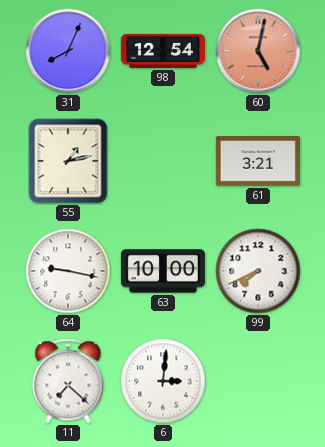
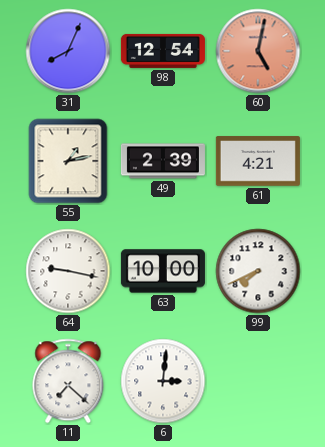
49: none -> 2:39 (163, 161)
61: 3:21 -> 4:21 (258, 161)
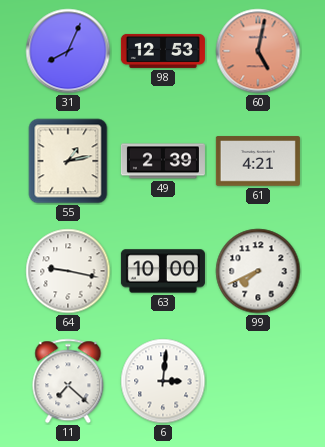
98: 12:54 -> 12:53 (163, 51)
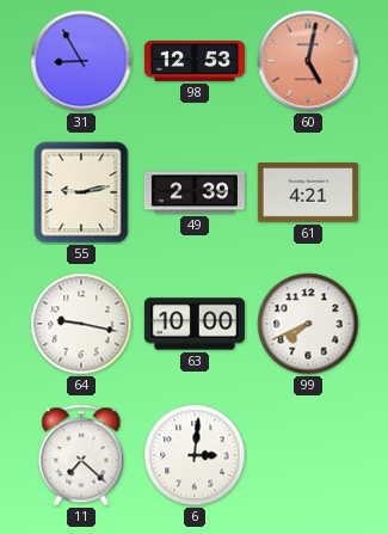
31: 8:04 -> 8:55 (81, 61)
55: 1:13 -> 9:13 (81, 192)
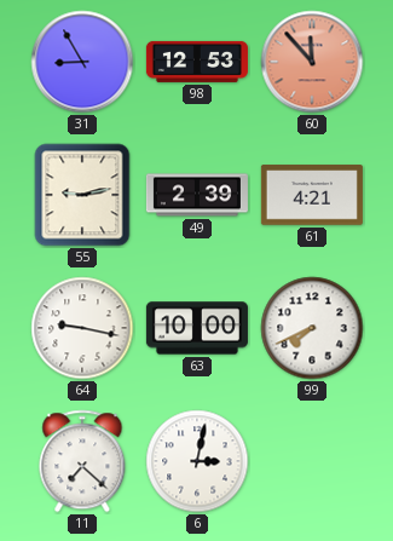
60: 5:02 -> 11:53 (312, 62)
6: 3:01 -> 3:02 (197, 461)
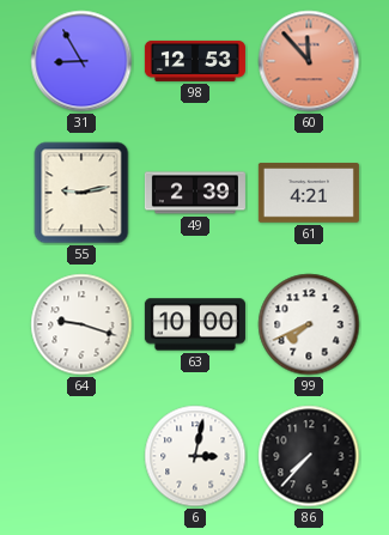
64: 9:17 -> 9:18 (81, 324)
11: 7:22 -> none (82, 461)
86: none -> 7:37 (309, 456)
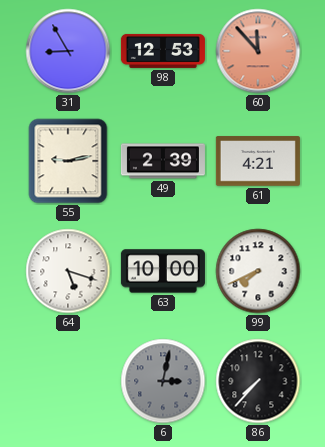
64: 9:18 -> 5:18 (68, 271)
6 dial: white -> grey (163, 381)
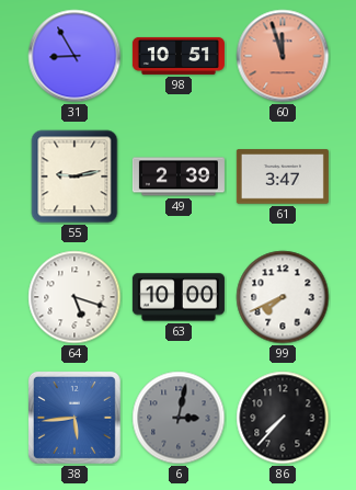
98: 12:53 -> 10:51 (179, 56)
60: 11:53 -> 11:57 (283, 56)
61: 4:21 -> 3:47 (283, 176)
38: none -> 5:44 (74, 418)
